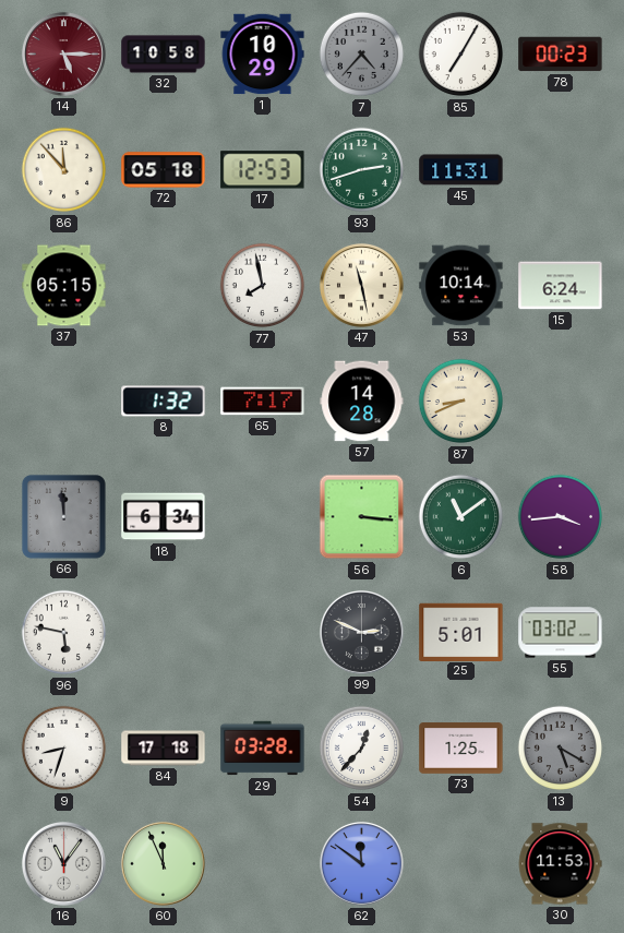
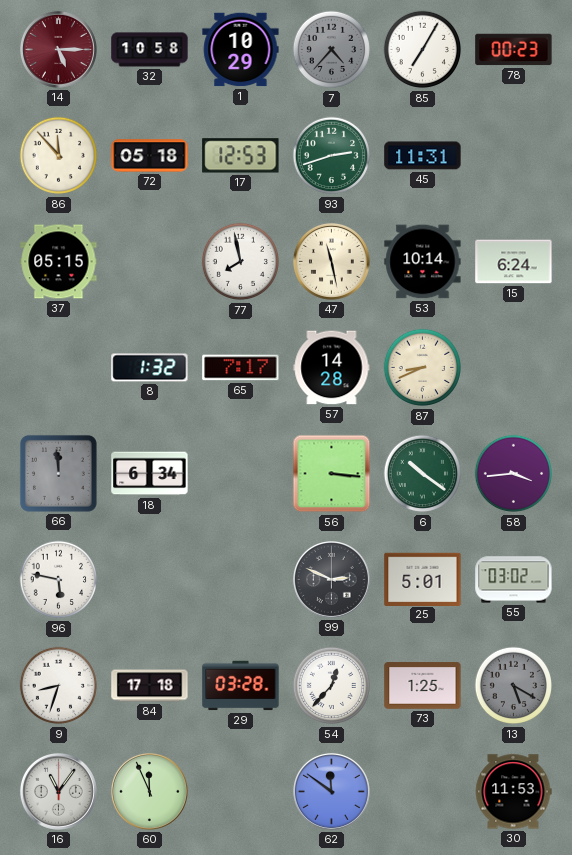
6: 11:09 -> 10:21 (423, 474)
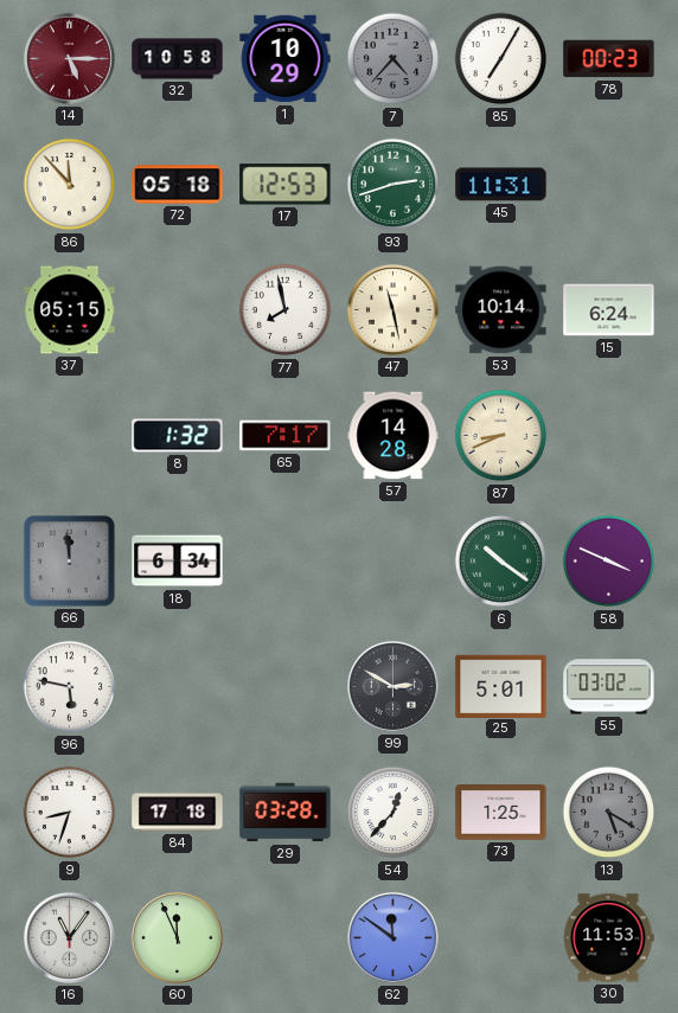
56: 3:16 -> none (332, 474)
58: 3:44 -> 3:49 (609, 562)
99: 2:49 -> 2:50 (392, 686)
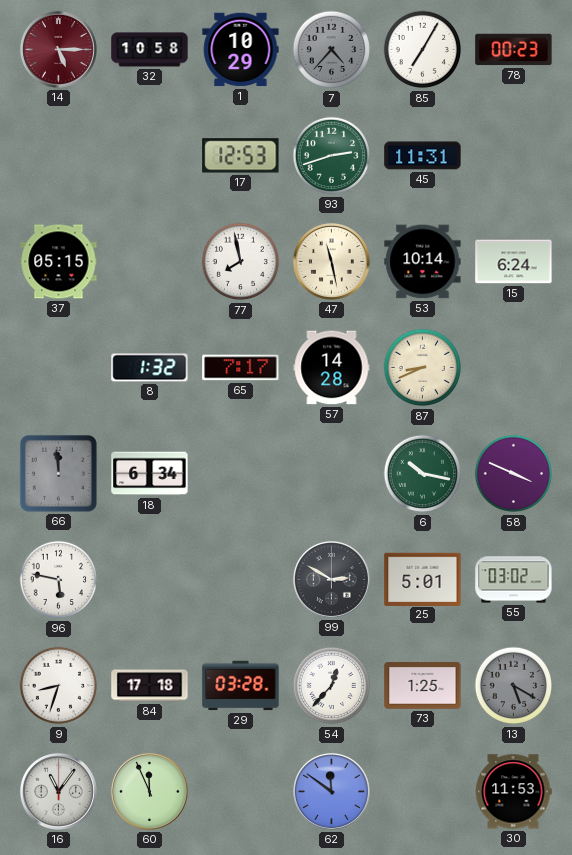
86: 11:53 -> none (70, 185)
72: 05:18 -> none (178, 185)
6: 10:21 -> 10:17 (423, 474)
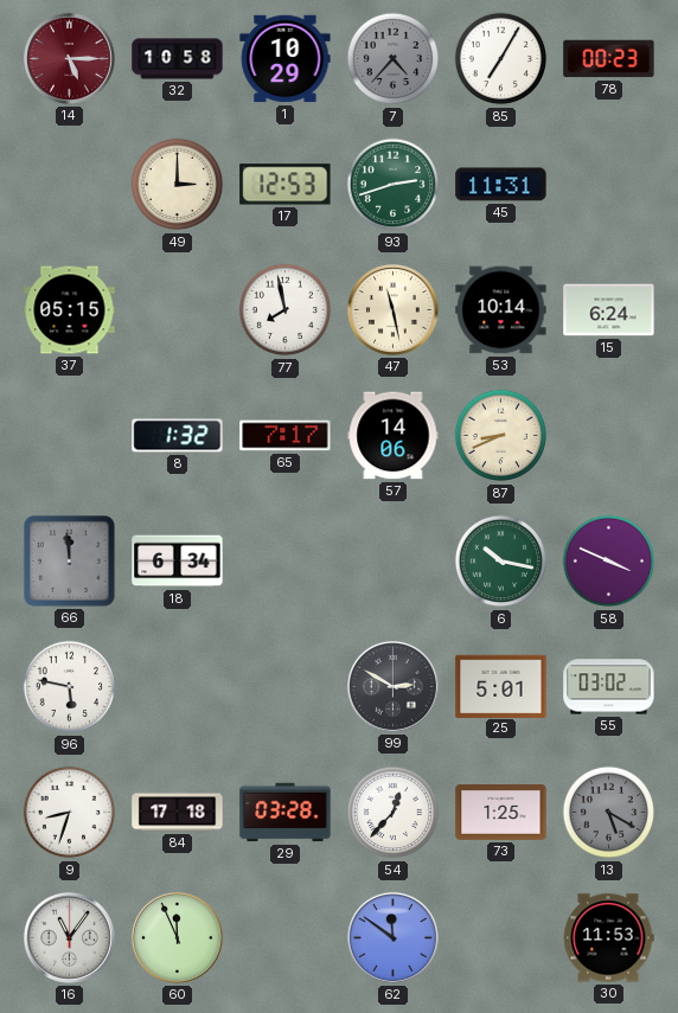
49: none -> 3:00 (178, 185)
57: 14:28 -> 14:06 (394, 436)
